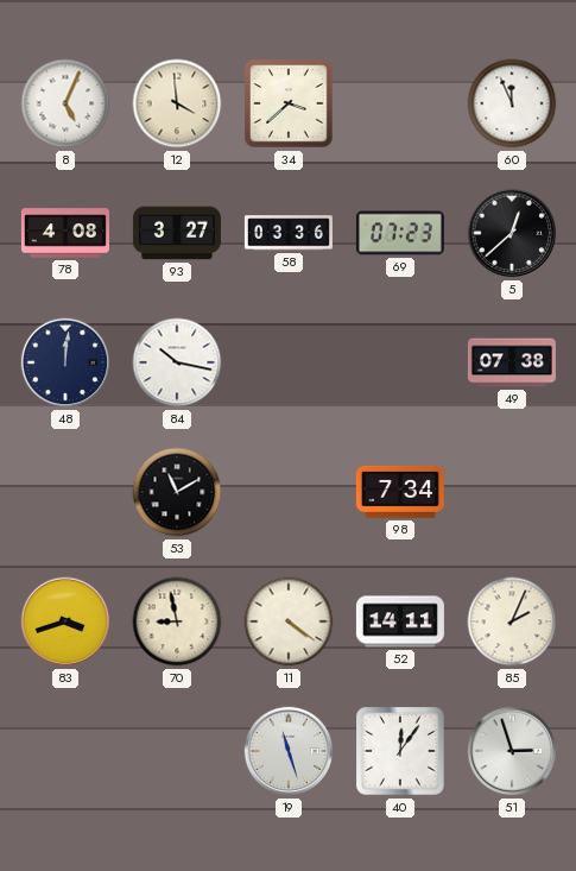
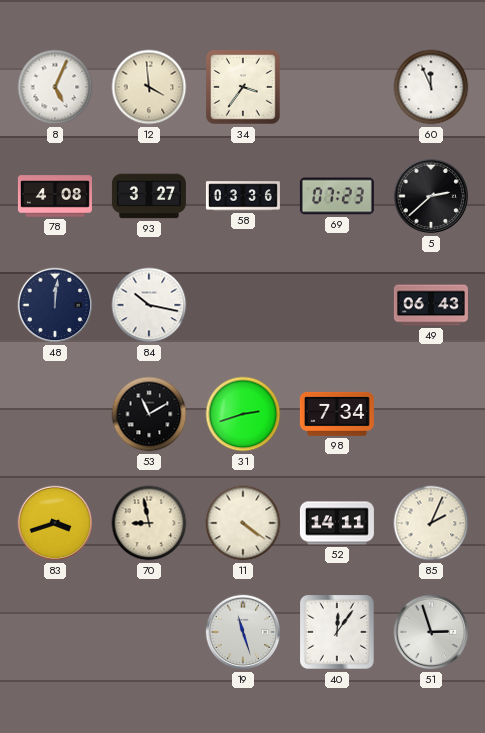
34: 3:38 -> 3:36 (243, 87)
5: 12:38 -> 2:38 (431, 196)
49: 07:38 -> 06:43 (431, 305)
31: none -> 2:42 (243, 414)
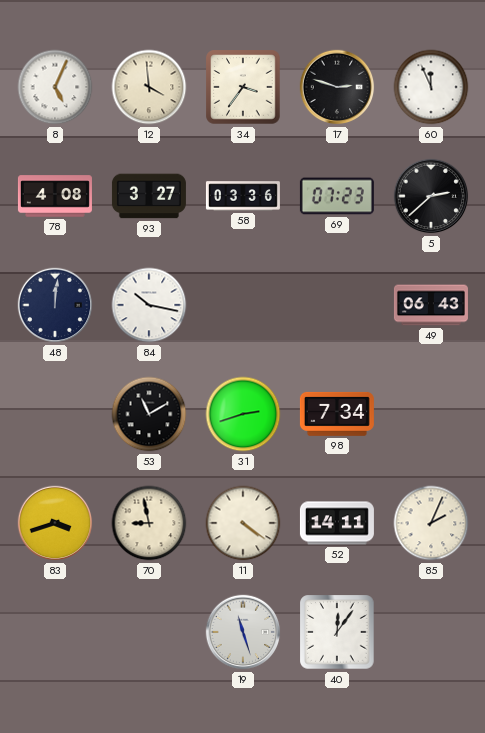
17: none -> 2:48 (337, 87)
51: 2:57 -> none (431, 632)
